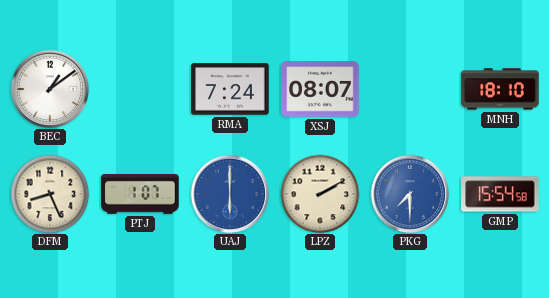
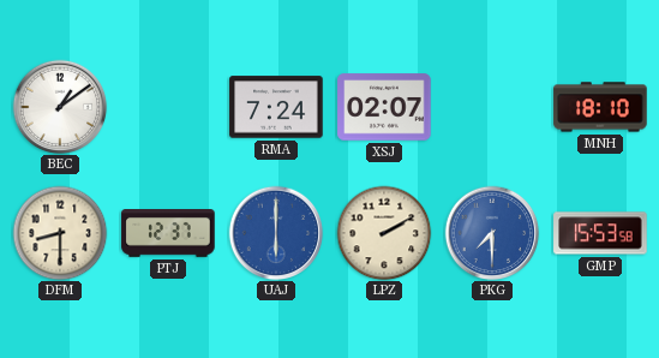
XSJ: 08:07 -> 02:07 (384, 107)
DFM: 8:26 -> 8:30 (60, 233)
PTJ: 1:07 -> 12:37 (168, 234)
GMP: 15:54 -> 15:53 (600, 233)
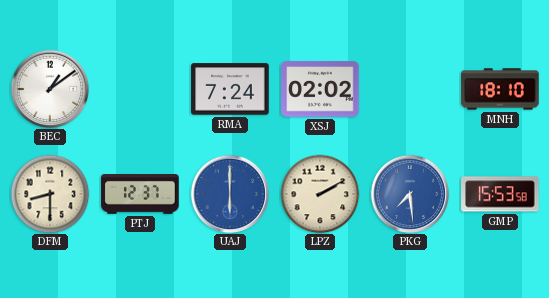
XSJ: 02:07 -> 02:02 (320, 89)
PKG: 7:30 -> 7:29 (410, 194)
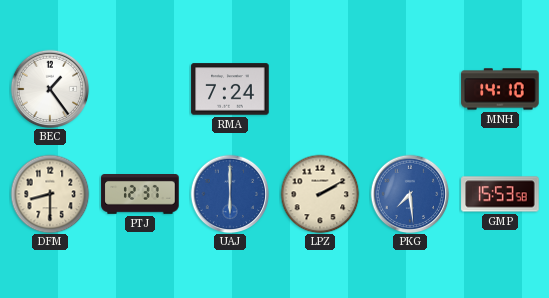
BEC: 1:09 -> 1:24 (50, 89)
XSJ: 02:02 -> none (320, 89)
MNH: 18:10 -> 14:10 (500, 89)
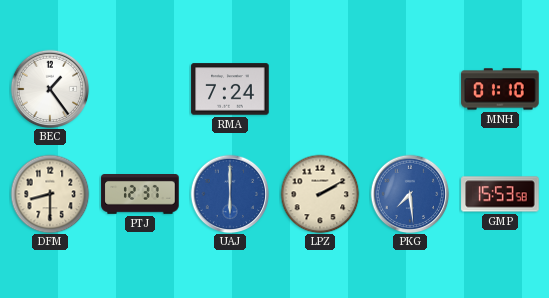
MNH: 14:10 -> 01:10 (500, 89)
